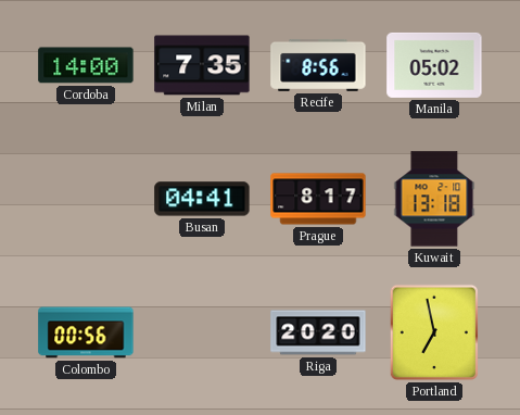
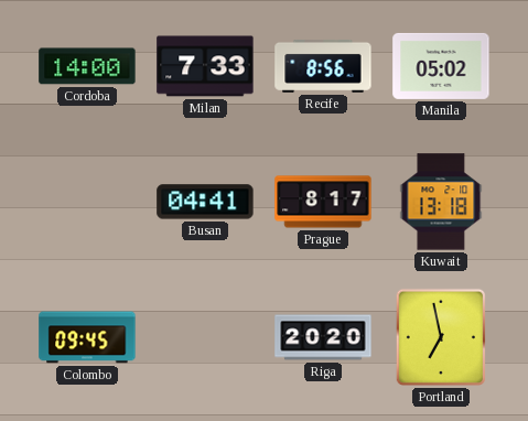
Milan: 7:35 -> 7:33 (205, 66)
Colombo: 00:56 -> 09:45 (87, 337)
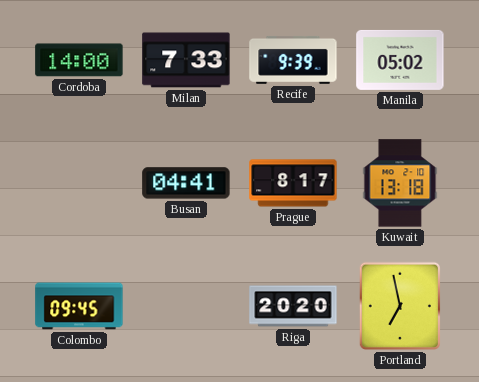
Recife: 8:56 -> 9:39 (293, 60)
